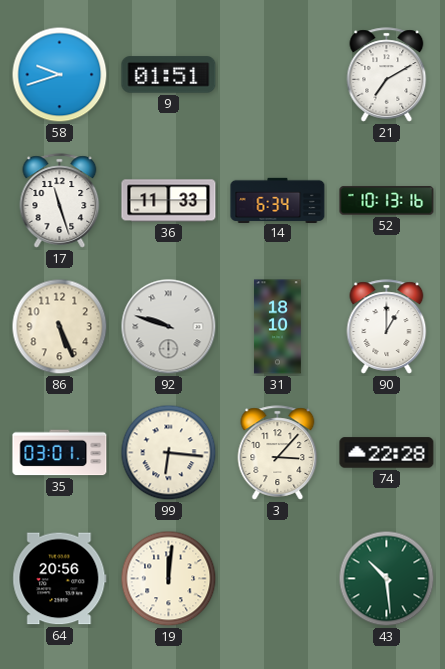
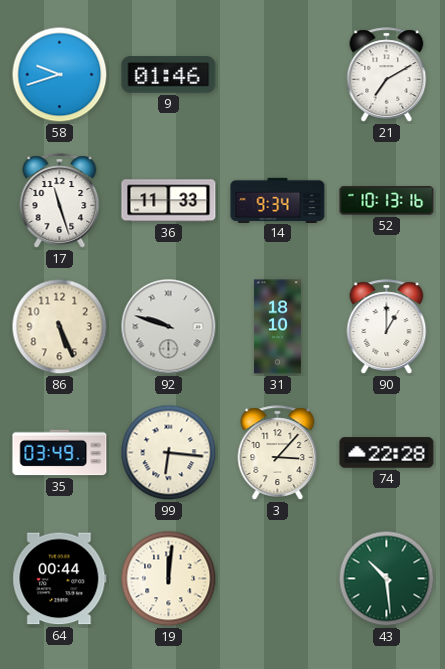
9: 01:51 -> 01:46 (169, 75)
14: 6:34 -> 9:34 (278, 200)
35: 03:01 -> 03:49 (60, 453)
64: 20:56 -> 00:44 (60, 579)
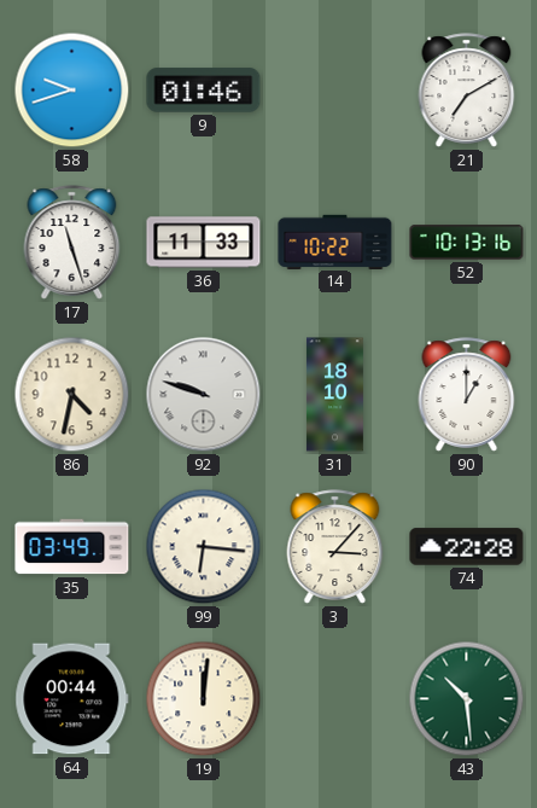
14: 9:34 -> 10:22 (335, 242)
86: 5:26 -> 4:32 (72, 395)
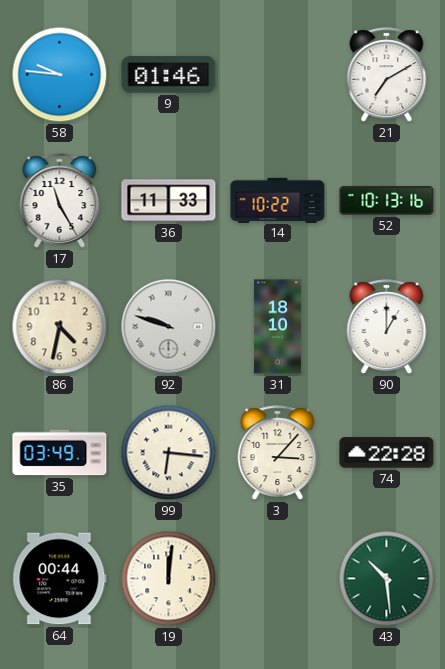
58: 9:42 -> 9:46 (60, 75)
17: 11:27 -> 11:25 (60, 201)
